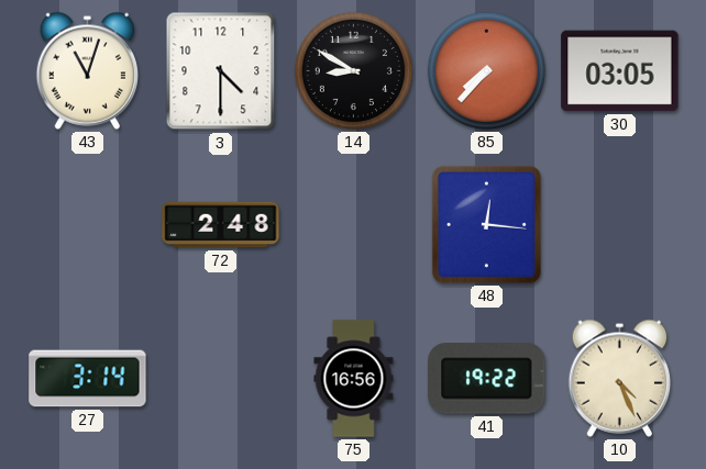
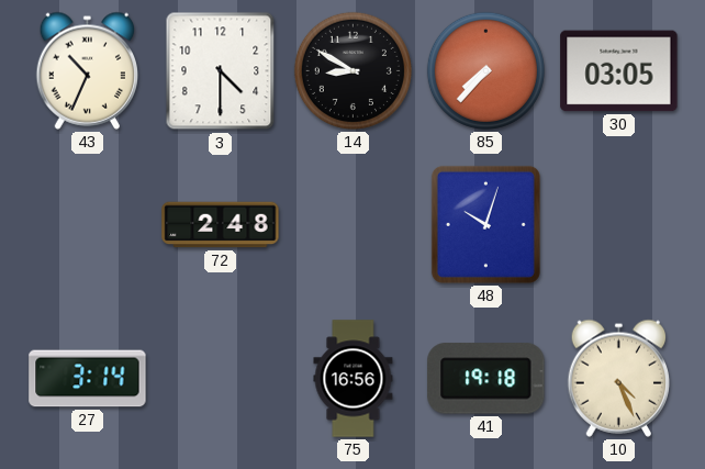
43: 11:03 -> 10:34 (87, 70)
48: 12:16 -> 10:03 (485, 224)
41: 19:22 -> 19:18 (486, 379)
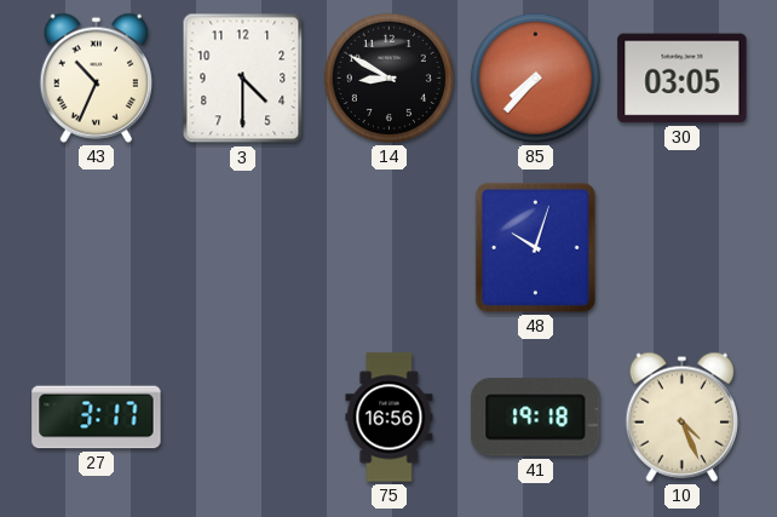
72: 2:48 -> none (221, 225)
27: 3:14 -> 3:17 (97, 418)
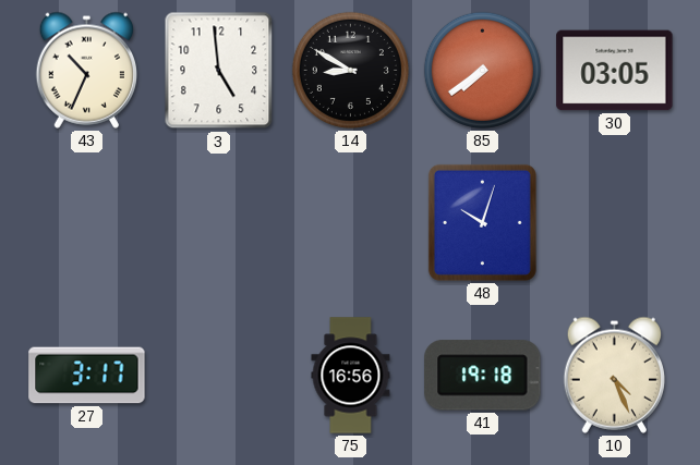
3: 4:30 -> 4:59 (219, 71)
85: 7:37 -> 7:39 (482, 70)
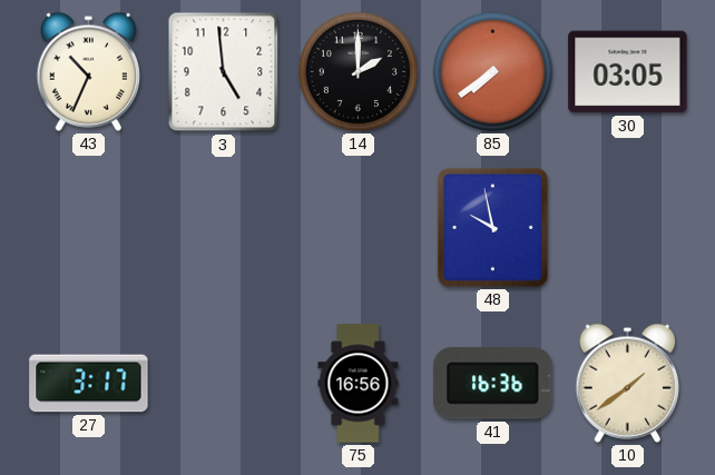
14: 8:50 -> 2:00 (357, 71)
48: 10:03 -> 9:58 (492, 227)
41: 19:18 -> 16:36 (493, 384)
10: 4:26 -> 1:39 (627, 383)
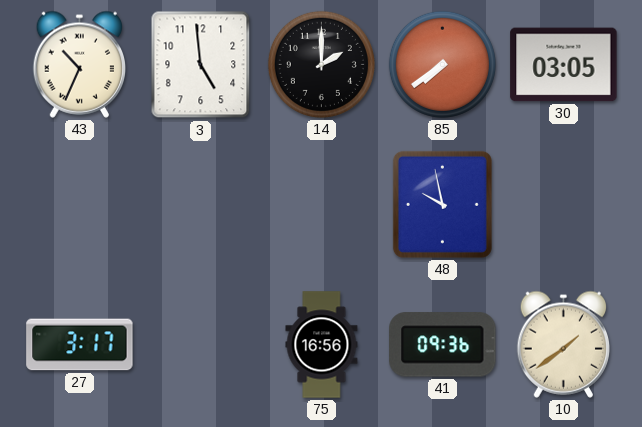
41: 16:36 -> 09:36 (443, 345)
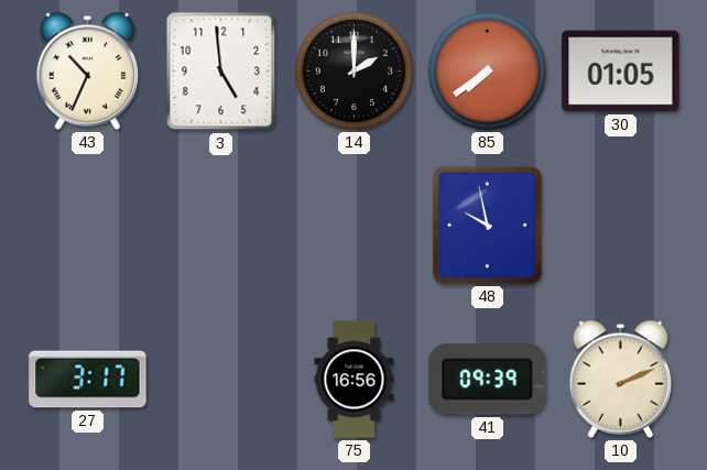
30: 03:05 -> 01:05 (621, 72)
41: 09:36 -> 09:39 (488, 380)
10: 1:39 -> 2:11 (620, 379)
